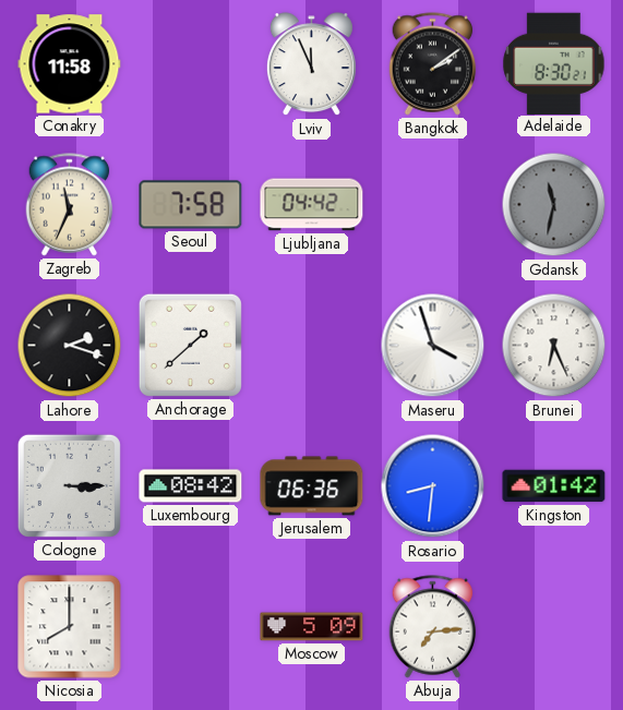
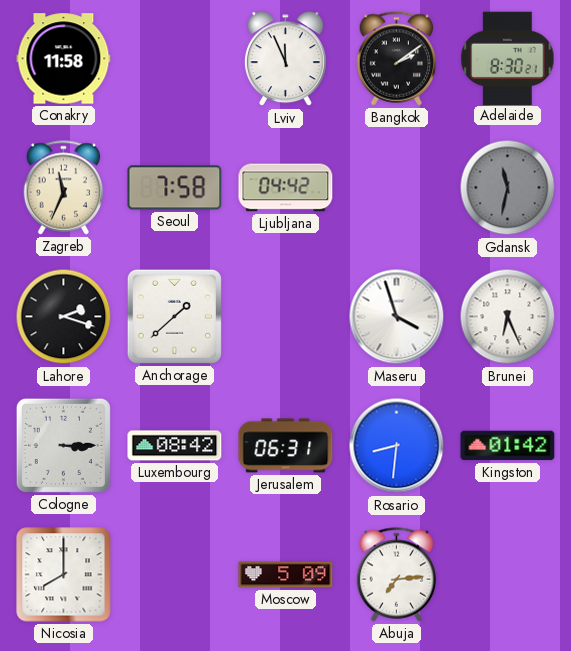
Jerusalem: 06:36 -> 06:31 (286, 446)
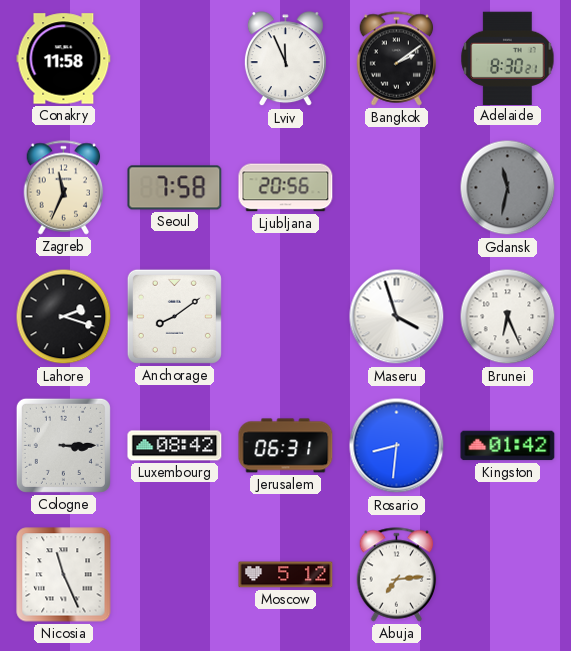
Ljubljana: 04:42 -> 20:56 (286, 188)
Anchorage: 1:38 -> 8:09 (174, 316)
Nicosia: 8:00 -> 11:26 (64, 575)
Moscow: 5:09 -> 5:12 (286, 575)
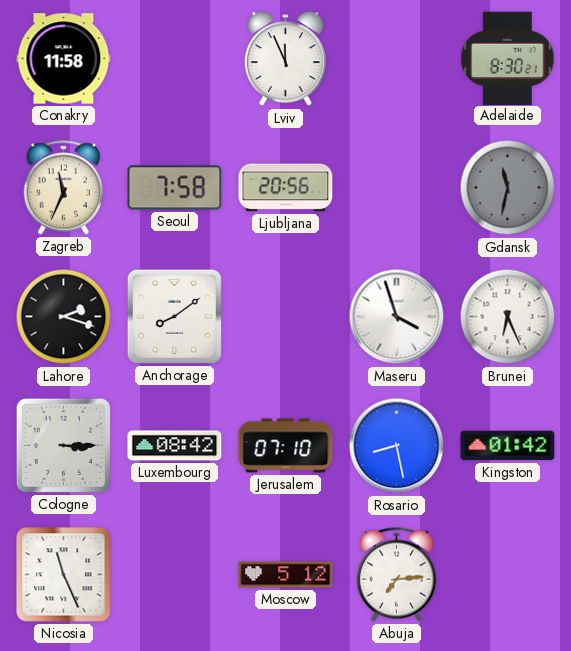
Bangkok: 2:09 -> none (397, 59)
Jerusalem: 06:31 -> 07:10 (286, 446)
Rosario: 8:31 -> 8:28 (397, 446)
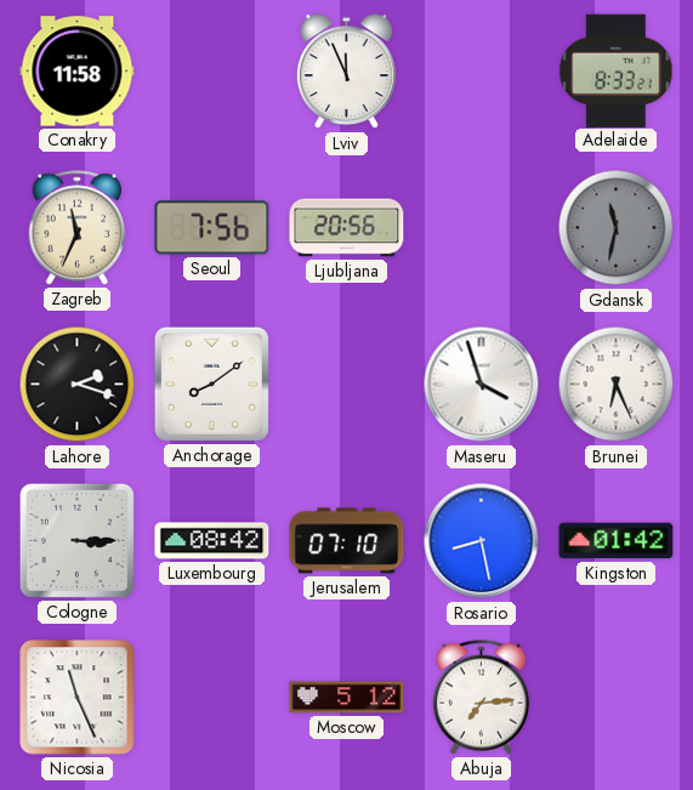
Adelaide: 8:30 -> 8:33 (617, 70)
Seoul: 7:58 -> 7:56 (212, 228)
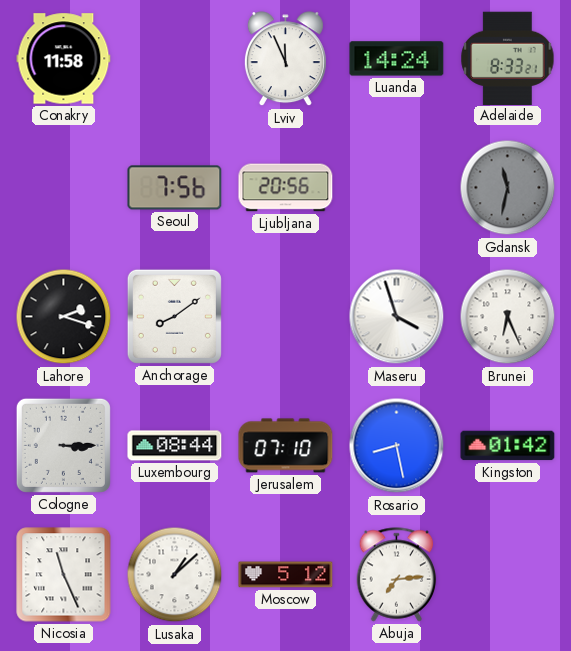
Luanda: none -> 14:24 (397, 59)
Zagreb: 11:34 -> none (78, 228)
Luxembourg: 08:42 -> 08:44 (175, 446)
Lusaka: none -> 1:08 (175, 575)
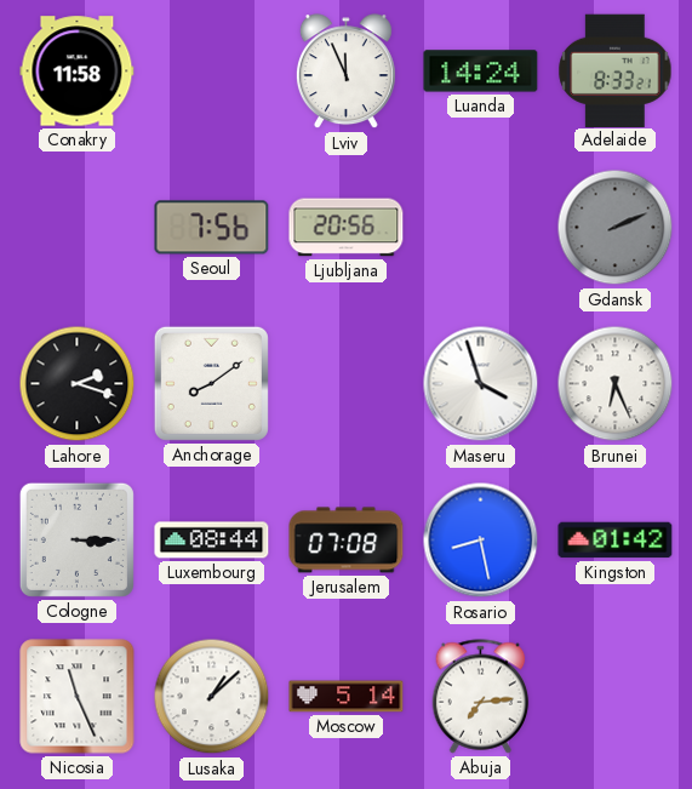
Gdansk: 11:32 -> 2:11 (616, 228)
Jerusalem: 07:10 -> 07:08 (347, 541)
Moscow: 5:12 -> 5:14 (347, 697)
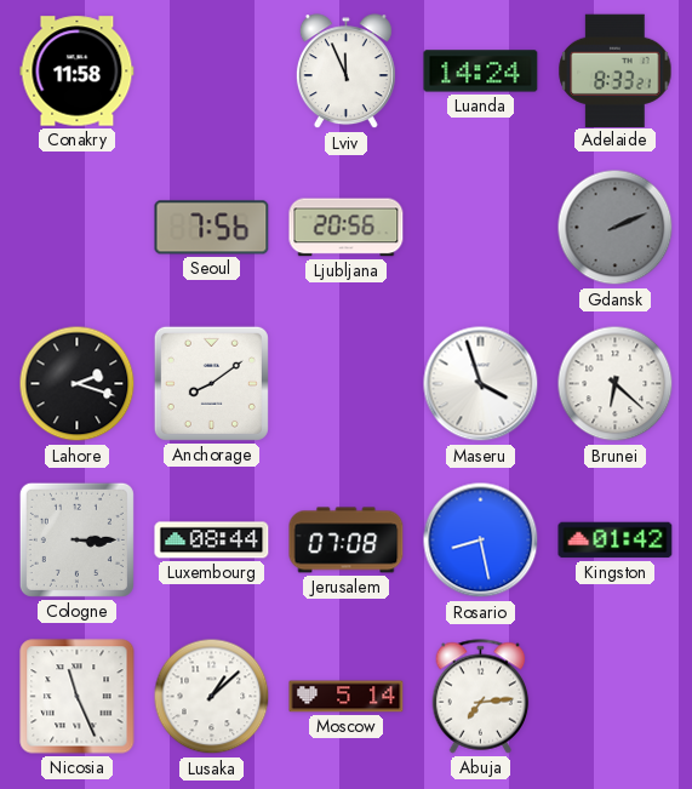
Brunei: 6:26 -> 6:22 (616, 384)
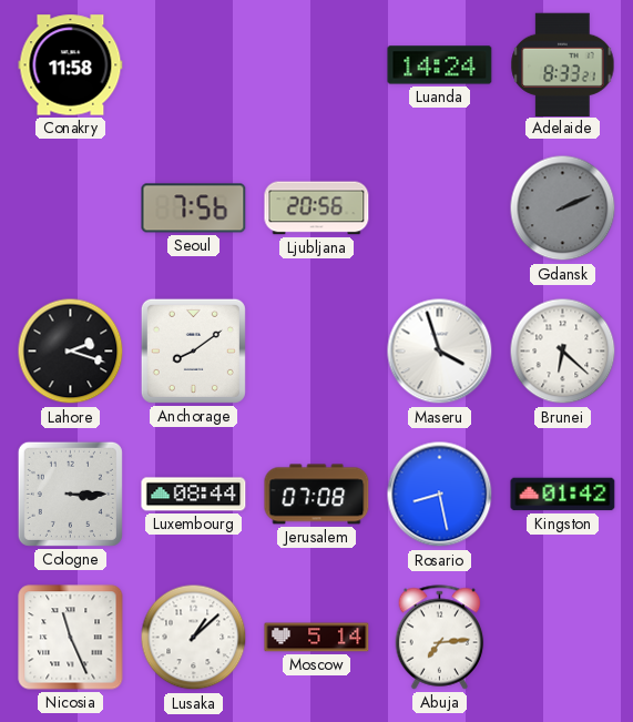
Lviv: 11:56 -> none (345, 72)
